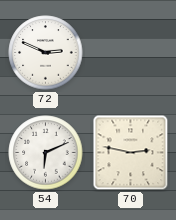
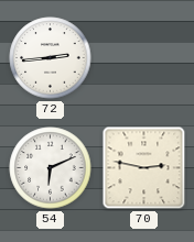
72: 2:49 -> 2:44 (51, 58)
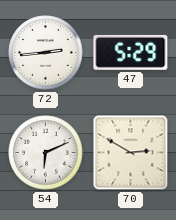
47: none -> 5:29 (131, 52)
70: 2:47 -> 2:50 (131, 153)
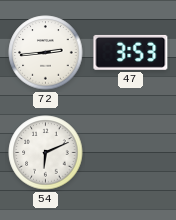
47: 5:29 -> 3:53 (131, 52)
70: 2:50 -> none (131, 153)
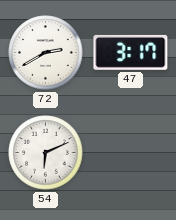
72: 2:44 -> 2:40 (46, 53)
47: 3:53 -> 3:17 (131, 52)
